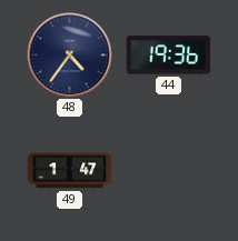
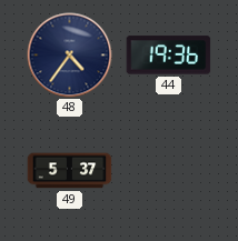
49: 1:47 -> 5:37 (70, 171)
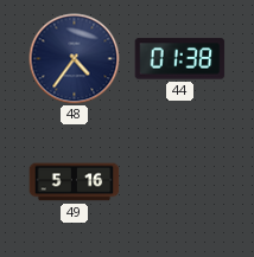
44: 19:36 -> 01:38 (180, 59)
49: 5:37 -> 5:16 (75, 182)
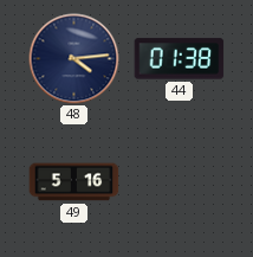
48: 4:36 -> 4:14 (74, 59)
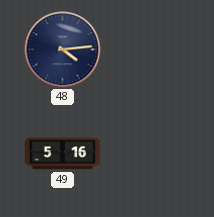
44: 01:38 -> none (180, 59)
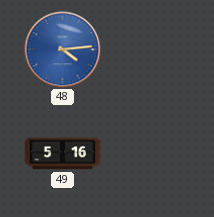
48 dial: navy -> blue (63, 50)
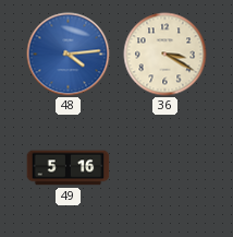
36: none -> 3:20 (165, 55)
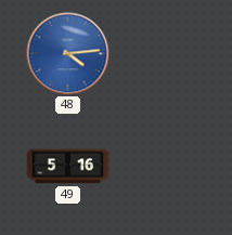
36: 3:20 -> none (165, 55)
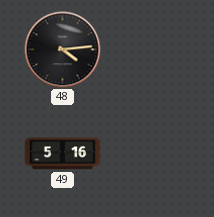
48 dial: blue -> black (63, 50)
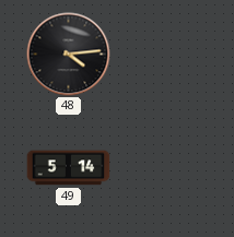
49: 5:16 -> 5:14 (69, 168)
